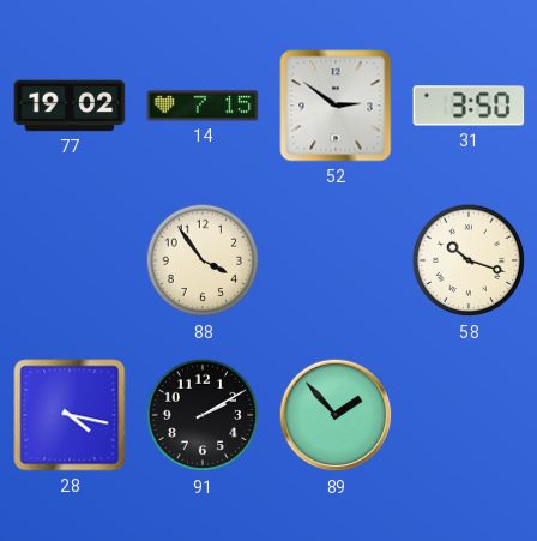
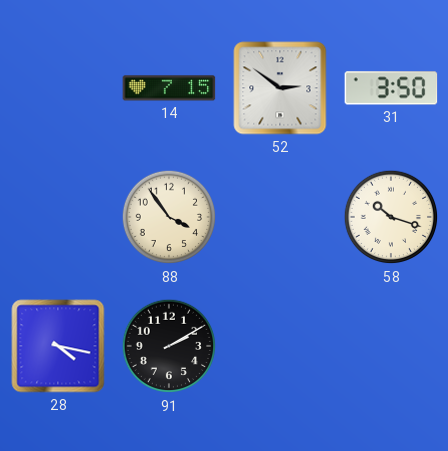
77: 19:02 -> none (70, 106)
89: 1:53 -> none (336, 415)
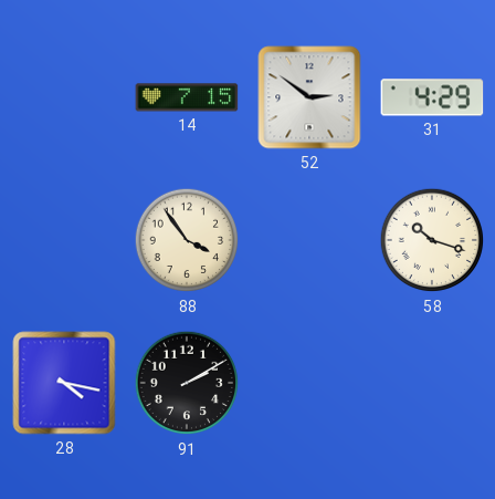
31: 3:50 -> 4:29 (432, 97)
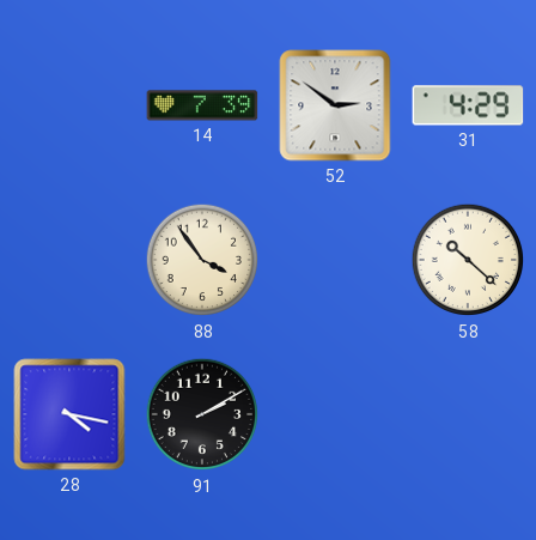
14: 7:15 -> 7:39 (202, 105)
58: 10:18 -> 10:22 (468, 260)
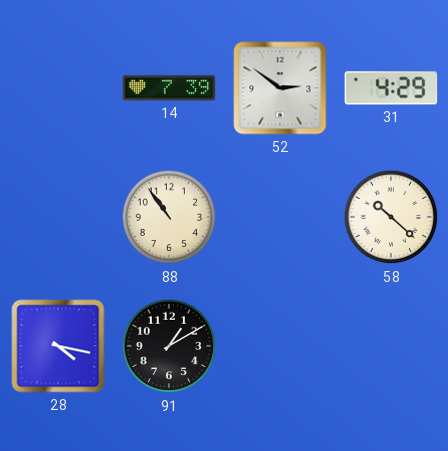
88: 3:54 -> 10:54 (169, 217)
91: 2:10 -> 1:10 (169, 346)
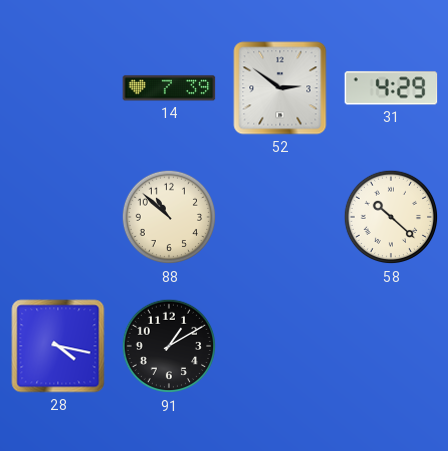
88: 10:54 -> 10:52 (169, 217)
